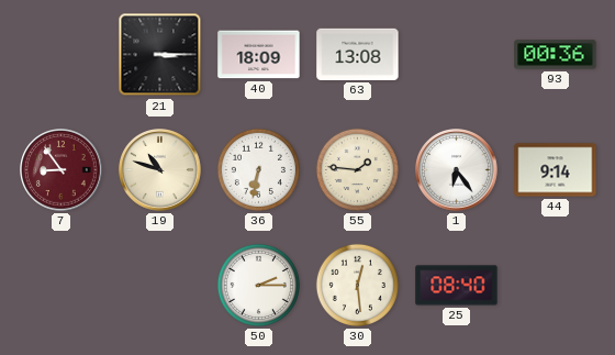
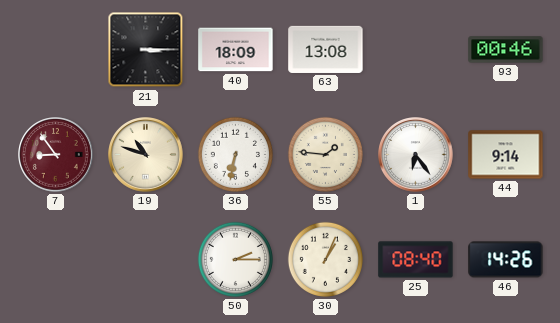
93: 00:36 -> 00:46 (506, 50)
30: 12:29 -> 1:04 (325, 259)
46: none -> 14:26 (506, 260)
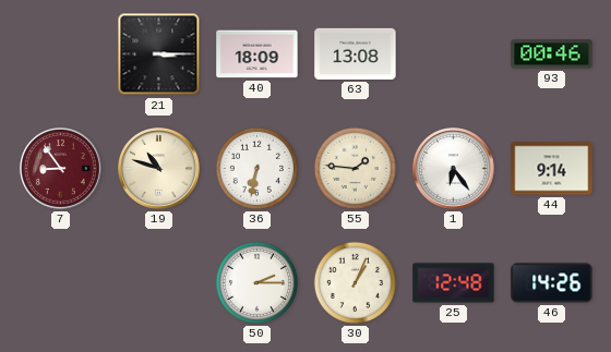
25: 08:40 -> 12:48 (454, 283)
